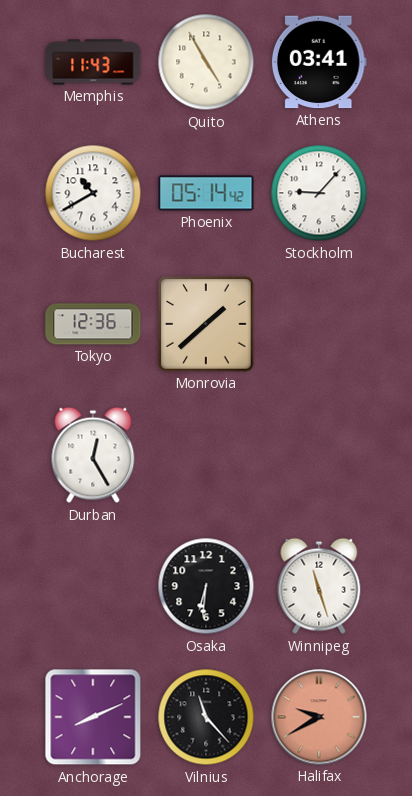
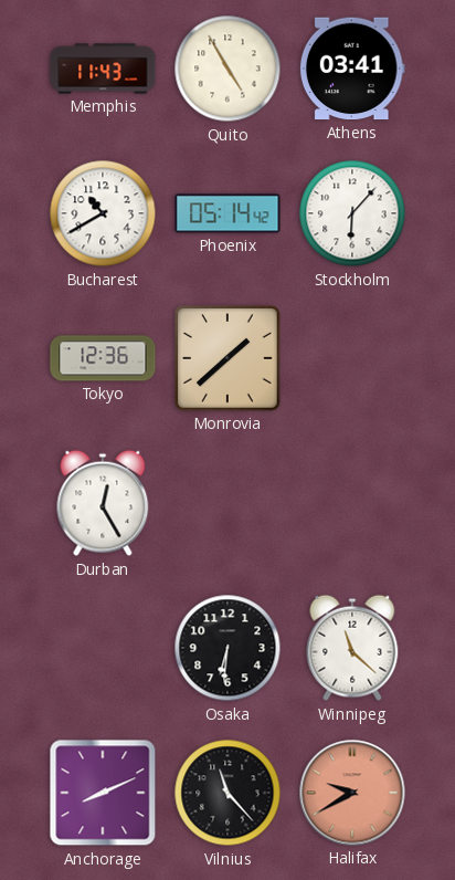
Stockholm: 9:07 -> 6:07 (352, 213)
Winnipeg: 11:27 -> 11:22 (352, 648)
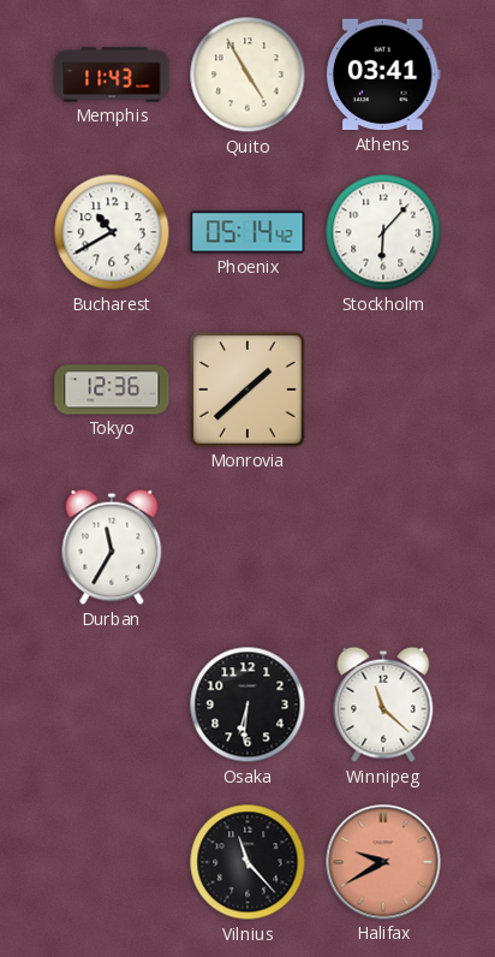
Durban: 12:25 -> 11:35 (112, 547)
Anchorage: 8:11 -> none (103, 793)
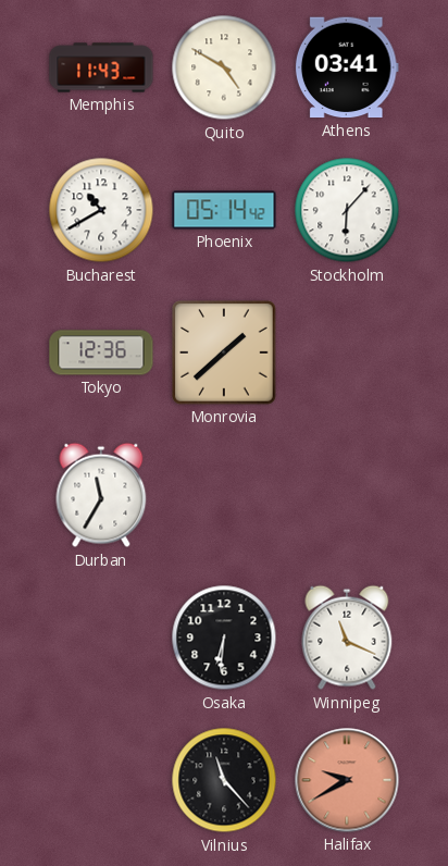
Quito: 4:55 -> 4:50 (224, 67)
Winnipeg: 11:22 -> 11:19 (347, 638)
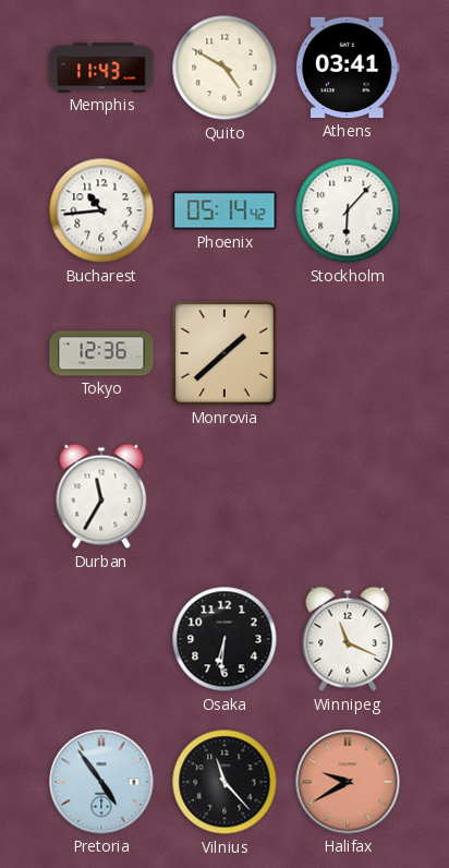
Bucharest: 10:40 -> 10:44 (101, 210)
Pretoria: none -> 4:54 (101, 782)
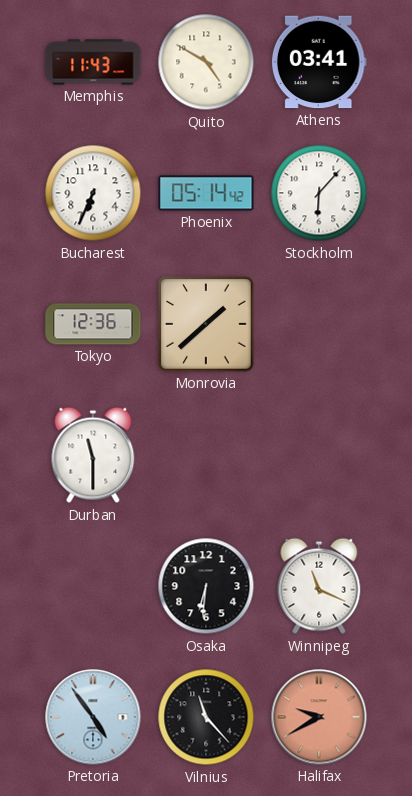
Bucharest: 10:44 -> 6:34 (93, 193)
Durban: 11:35 -> 11:30 (93, 455)
